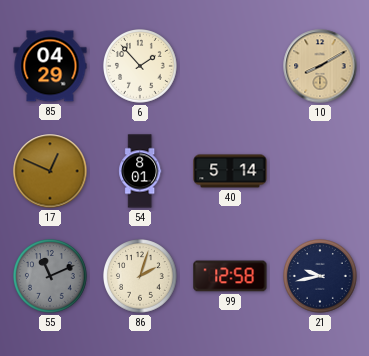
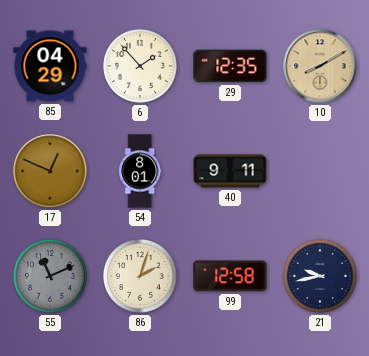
29: none -> 12:35 (230, 66)
40: 5:14 -> 9:11 (230, 171)
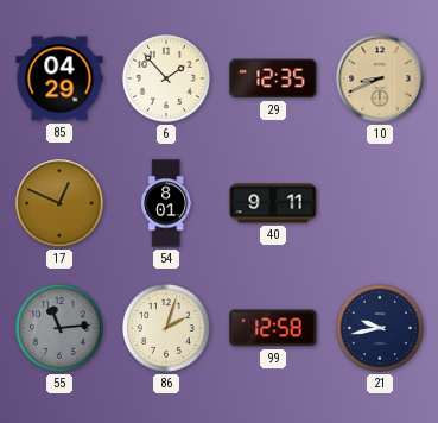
10: 8:10 -> 8:41 (380, 78)
55: 11:11 -> 11:14 (61, 329)
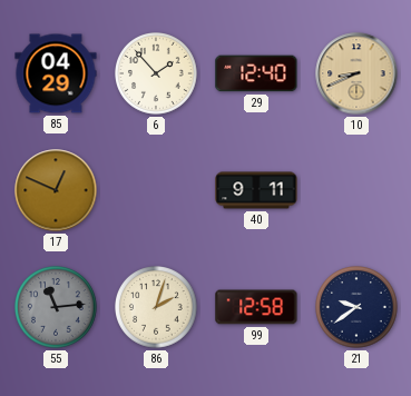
29: 12:35 -> 12:40 (256, 73)
54: 8:01 -> none (166, 203)
21: 9:43 -> 9:39 (358, 308)
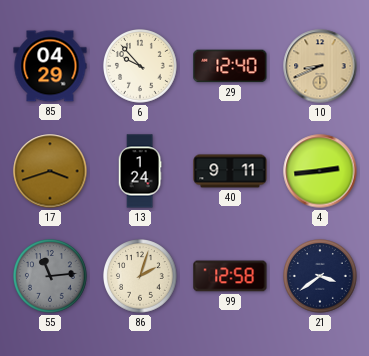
6: 1:53 -> 9:53 (141, 67)
17: 12:49 -> 3:42 (50, 171)
13: none -> 1:24 (140, 171)
4: none -> 2:44 (320, 171)
21: 9:39 -> 3:39 (321, 277)
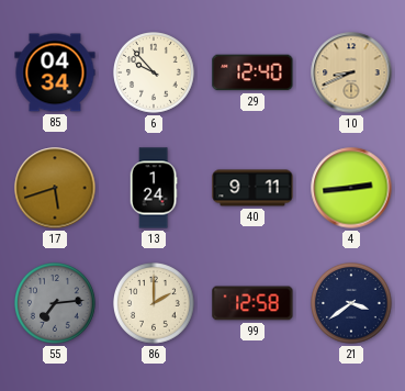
85: 04:29 -> 04:34 (55, 72)
17: 3:42 -> 5:42 (55, 188)
55: 11:14 -> 7:14 (56, 304)
86: 2:03 -> 2:00 (155, 304)
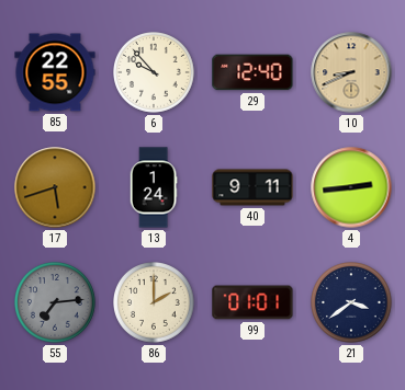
85: 04:34 -> 22:55 (55, 72)
99: 12:58 -> 01:01 (252, 302)
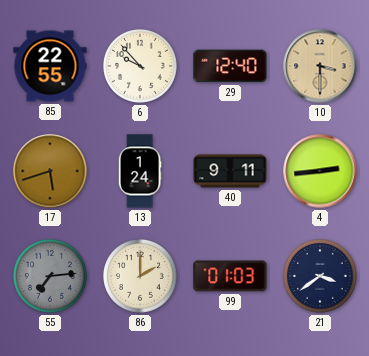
10: 8:41 -> 3:30 (320, 66)
99: 01:01 -> 01:03 (230, 276)
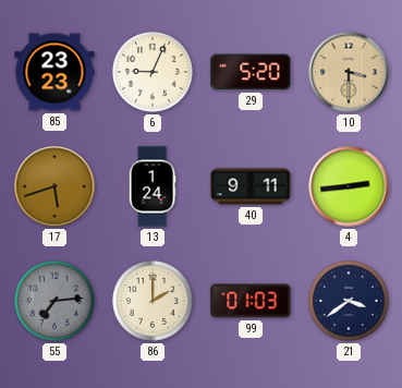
85: 22:55 -> 23:23 (54, 72)
6: 9:53 -> 9:04 (154, 73)
29: 12:40 -> 5:20 (251, 72)
